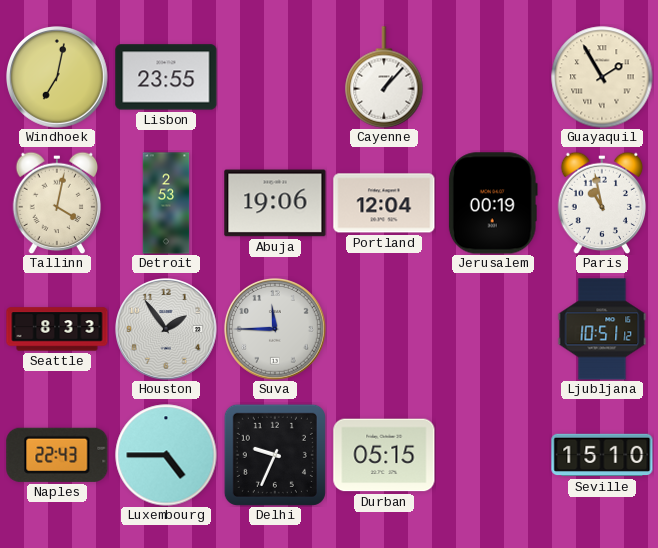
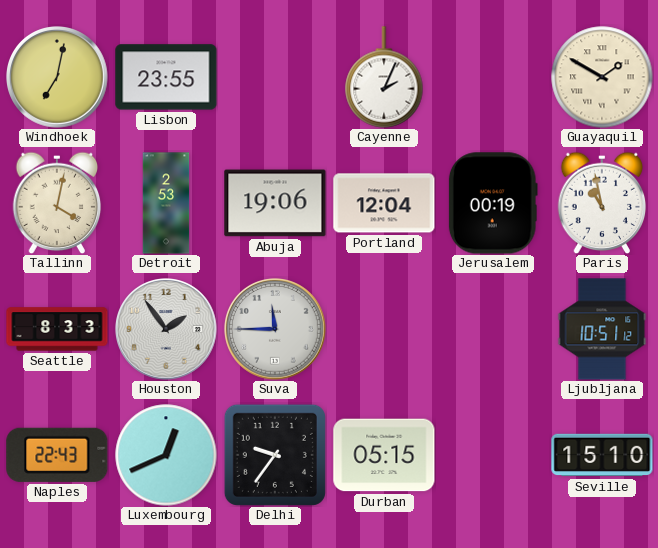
Cayenne: 1:07 -> 2:04 (384, 77)
Guayaquil: 1:55 -> 1:50 (602, 77)
Luxembourg: 4:45 -> 12:41 (166, 455)
Delhi: 9:34 -> 9:36 (275, 455)
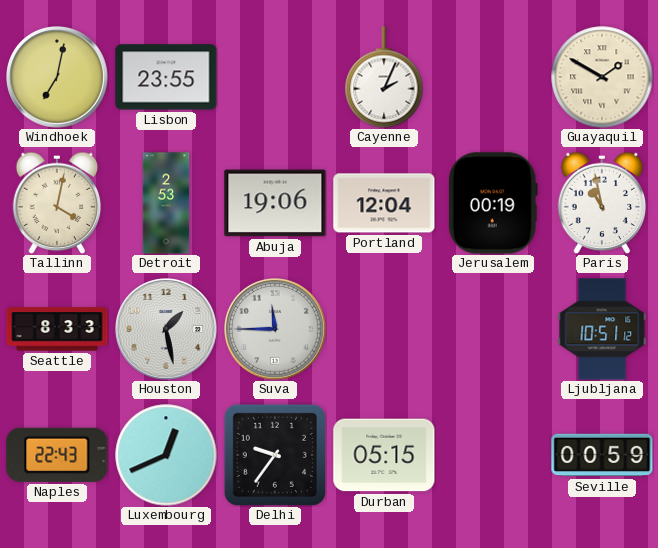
Houston: 1:54 -> 1:28 (167, 330)
Seville: 15:10 -> 00:59 (602, 455)
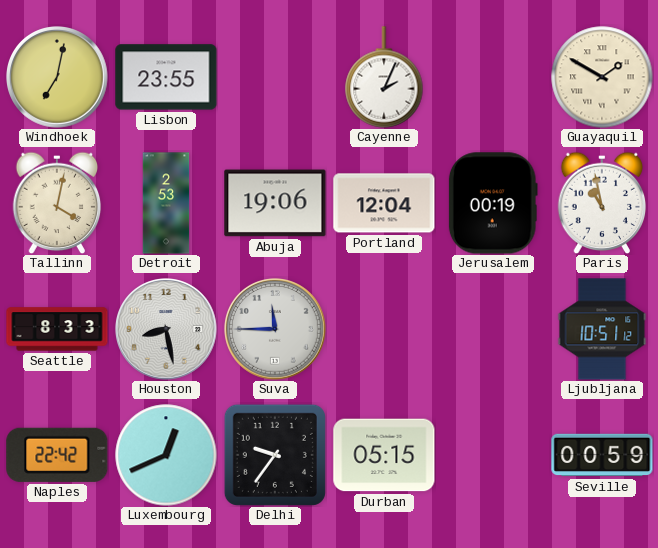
Houston: 1:28 -> 8:28 (167, 330)
Naples: 22:43 -> 22:42 (57, 455)
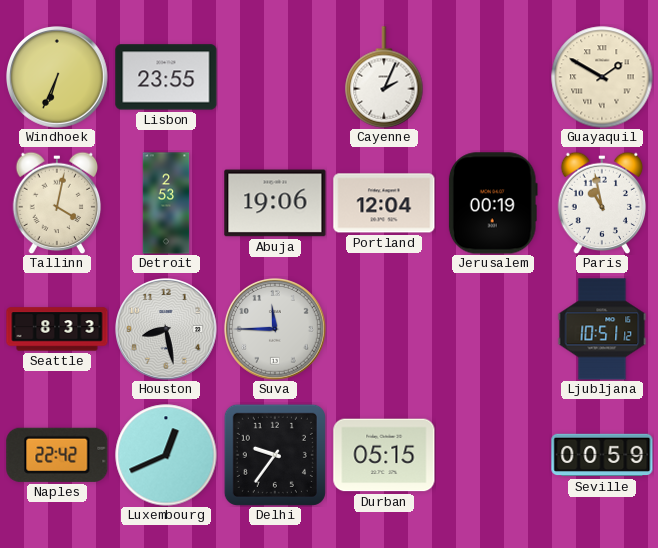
Windhoek: 7:02 -> 6:34 (58, 78)
